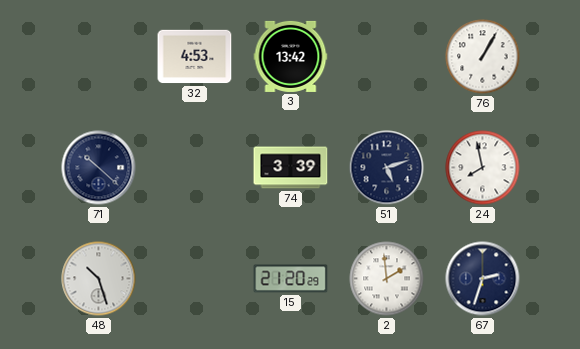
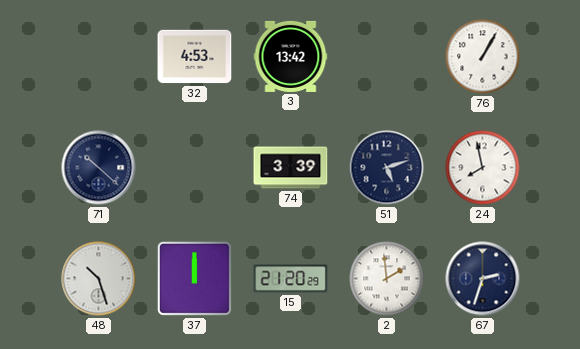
37: none -> 12:00 (194, 278)
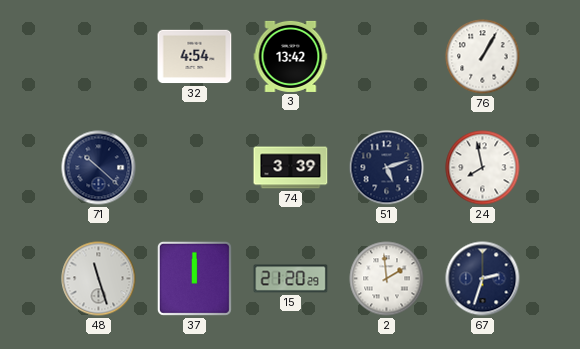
32: 4:53 -> 4:54 (195, 57)
48: 10:27 -> 11:27 (99, 279)
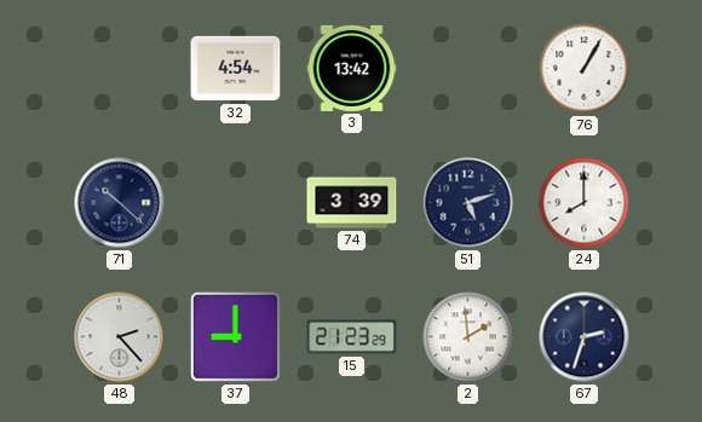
24: 7:58 -> 8:00 (585, 203)
48: 11:27 -> 2:23 (120, 337)
37: 12:00 -> 9:00 (235, 336)
15: 21:20 -> 21:23 (352, 337)
